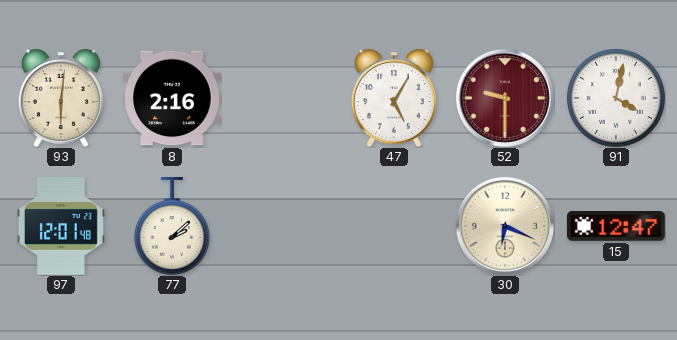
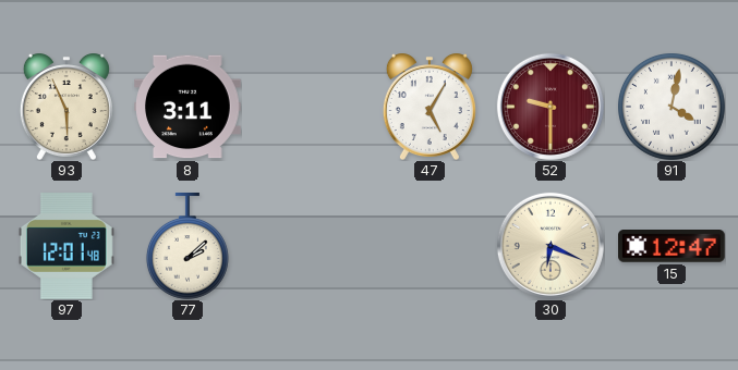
93: 6:01 -> 5:56 (66, 107)
8: 2:16 -> 3:11 (189, 107)
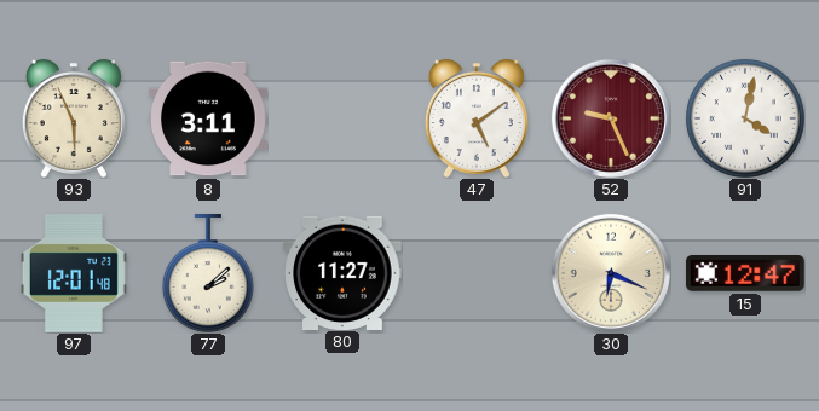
47: 5:05 -> 5:09 (477, 118)
52: 9:30 -> 9:26 (611, 118)
80: none -> 11:27 (344, 272)
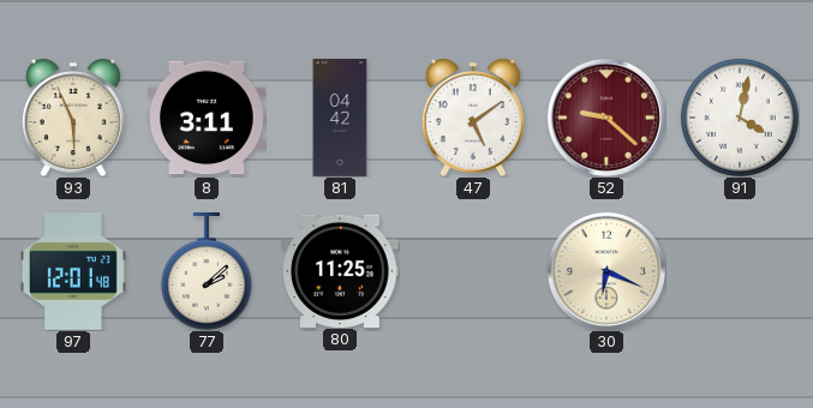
81: none -> 04:42 (340, 118)
52: 9:26 -> 9:22 (606, 118)
80: 11:27 -> 11:25 (341, 270)
15: 12:47 -> none (746, 274)
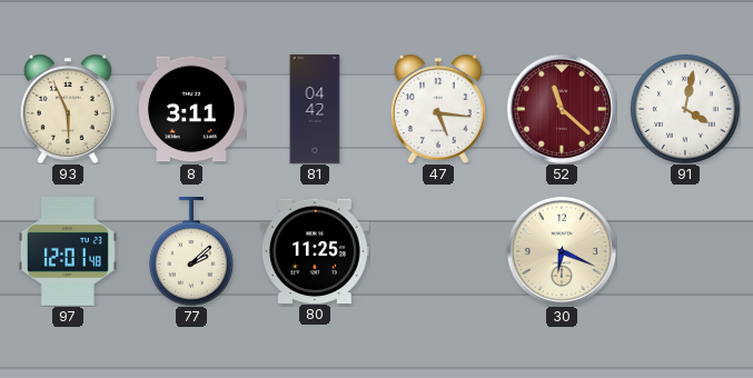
47: 5:09 -> 5:16 (438, 109)
52: 9:22 -> 11:22 (562, 109)
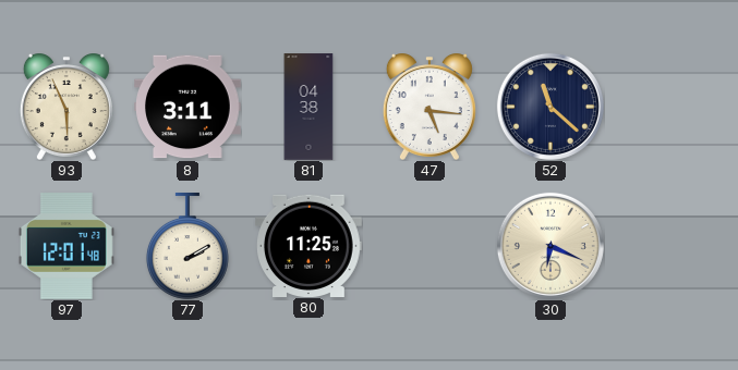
81: 04:42 -> 04:38 (308, 107)
52 dial: burgundy -> navy (551, 107)
91: 4:02 -> none (685, 109)
77: 2:08 -> 2:10 (187, 247)
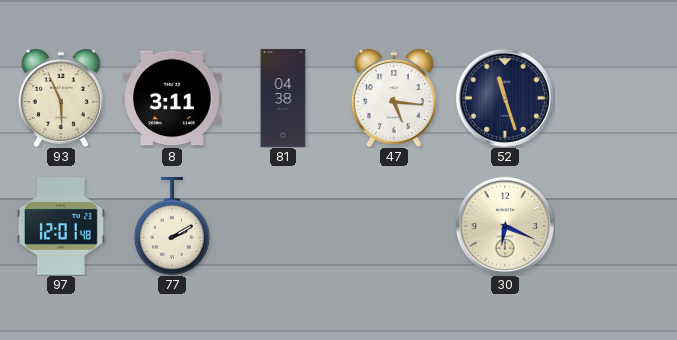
52: 11:22 -> 11:27 (505, 98)
80: 11:25 -> none (310, 245)
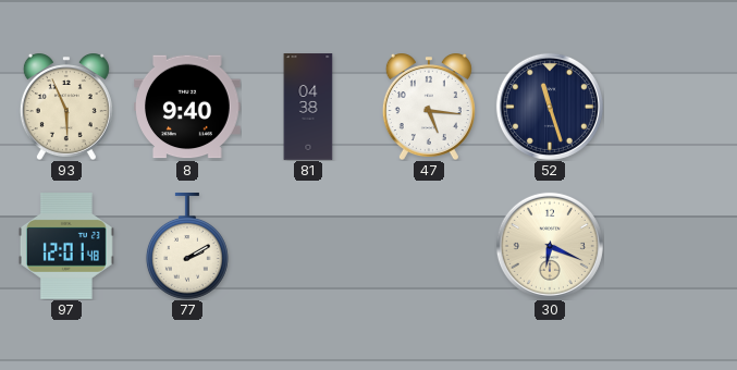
8: 3:11 -> 9:40 (188, 107)
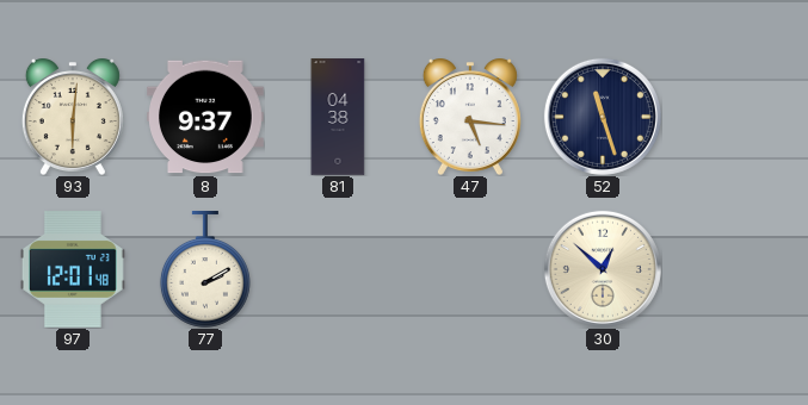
93: 5:56 -> 6:01 (73, 117)
8: 9:40 -> 9:37 (206, 117)
30: 6:19 -> 12:52 (603, 269)
